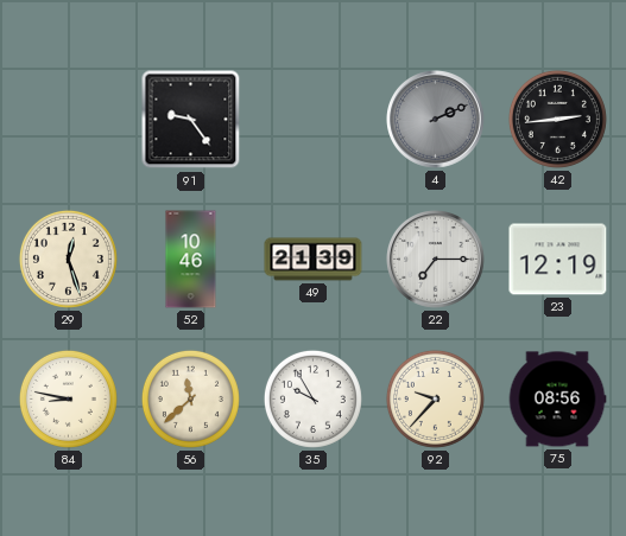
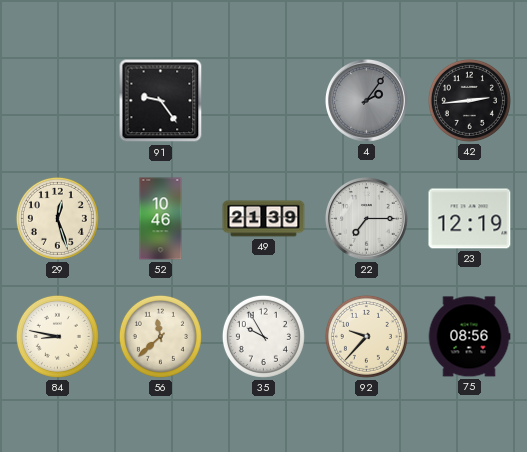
4: 2:11 -> 2:06 (367, 101)
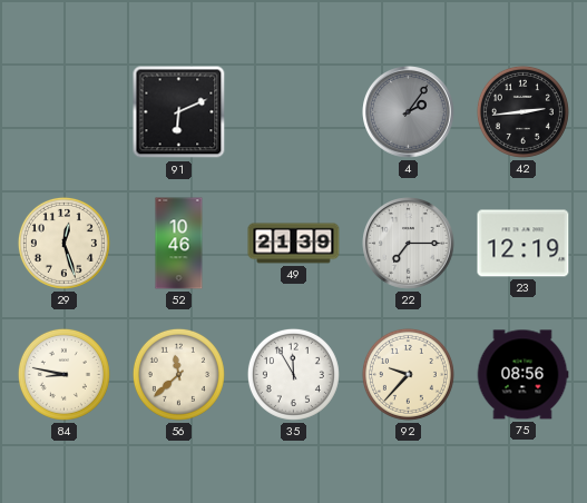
91: 9:24 -> 6:11 (179, 112)
35: 9:55 -> 11:55 (293, 374)
